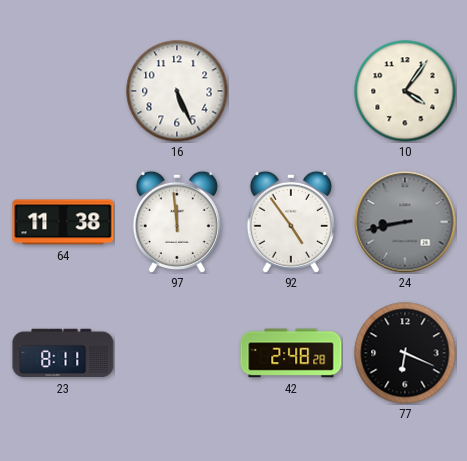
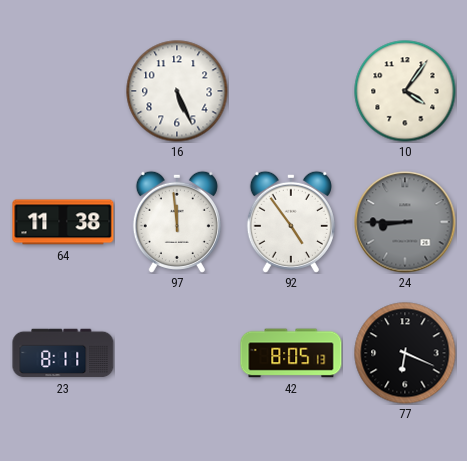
24: 8:43 -> 8:45 (405, 222)
42: 2:48 -> 8:05 (291, 353)
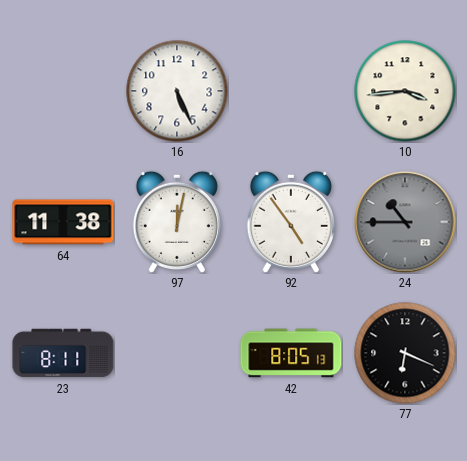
10: 4:06 -> 3:44 (405, 91)
97: 11:59 -> 12:02 (177, 222)
24: 8:45 -> 10:45 (405, 222)
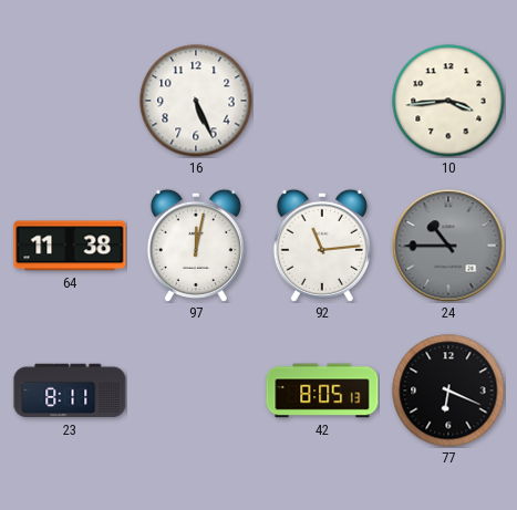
92: 4:54 -> 11:14 (322, 246)
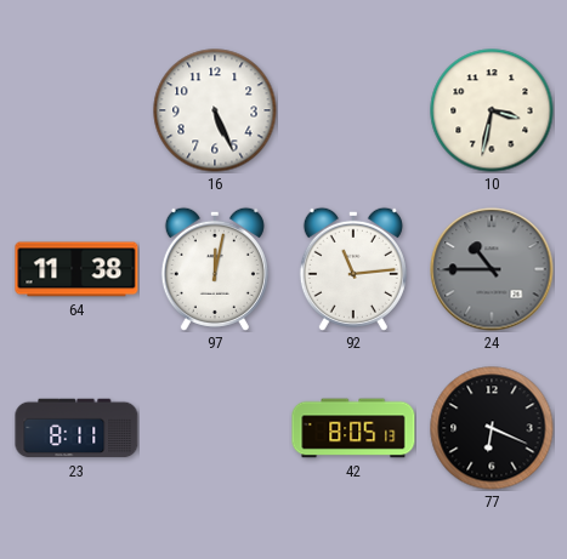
10: 3:44 -> 3:32 (492, 110)
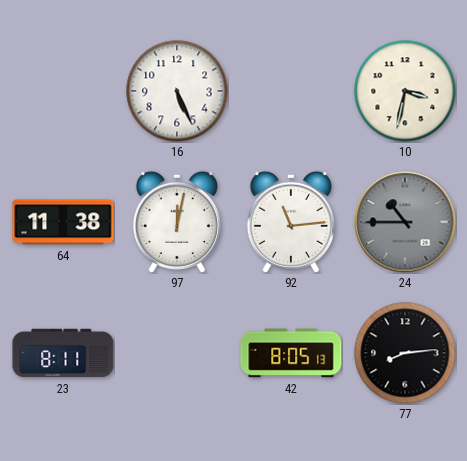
77: 6:19 -> 8:14 (405, 353)
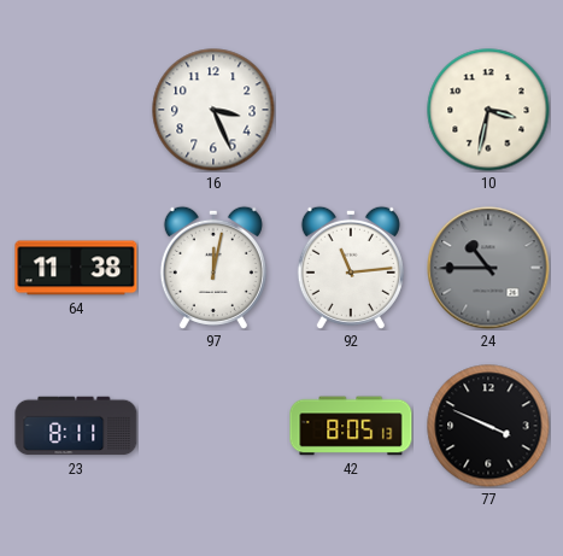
16: 5:26 -> 3:26 (213, 110)
77: 8:14 -> 3:49 (488, 426)
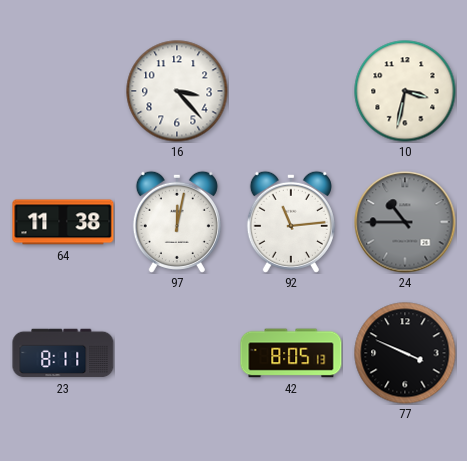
16: 3:26 -> 3:23 (177, 91)
